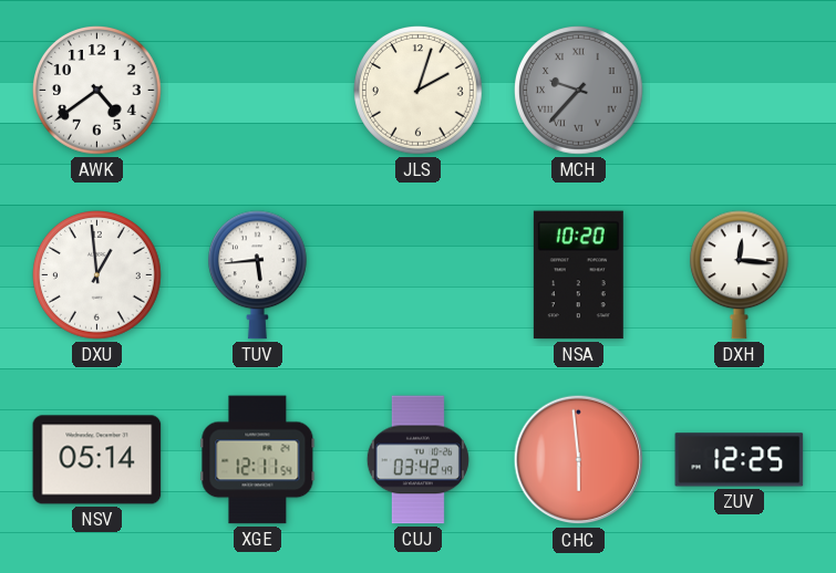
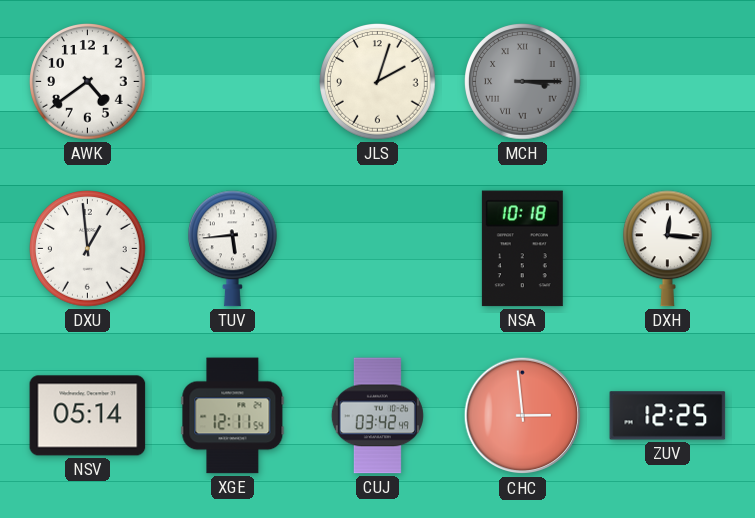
MCH: 9:37 -> 3:15 (523, 82)
NSA: 10:20 -> 10:18 (522, 249)
CHC: 5:59 -> 2:59 (523, 416)
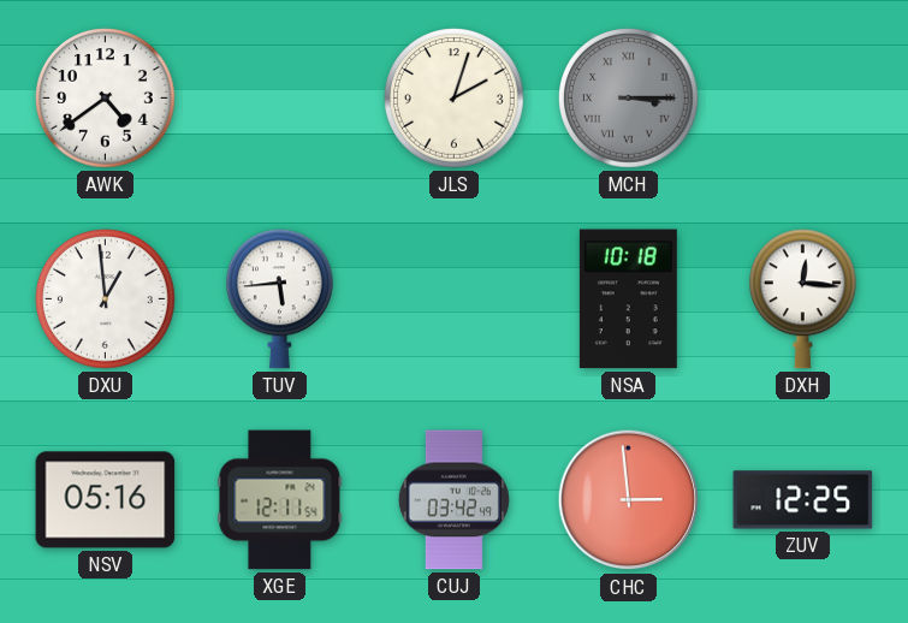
NSV: 05:14 -> 05:16 (106, 500)
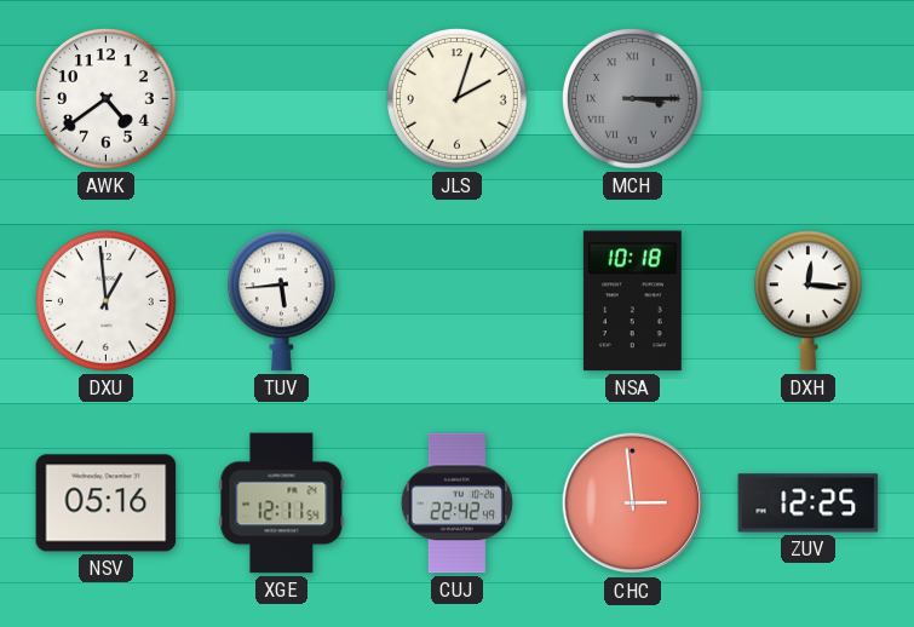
CUJ: 03:42 -> 22:42 (456, 504)
